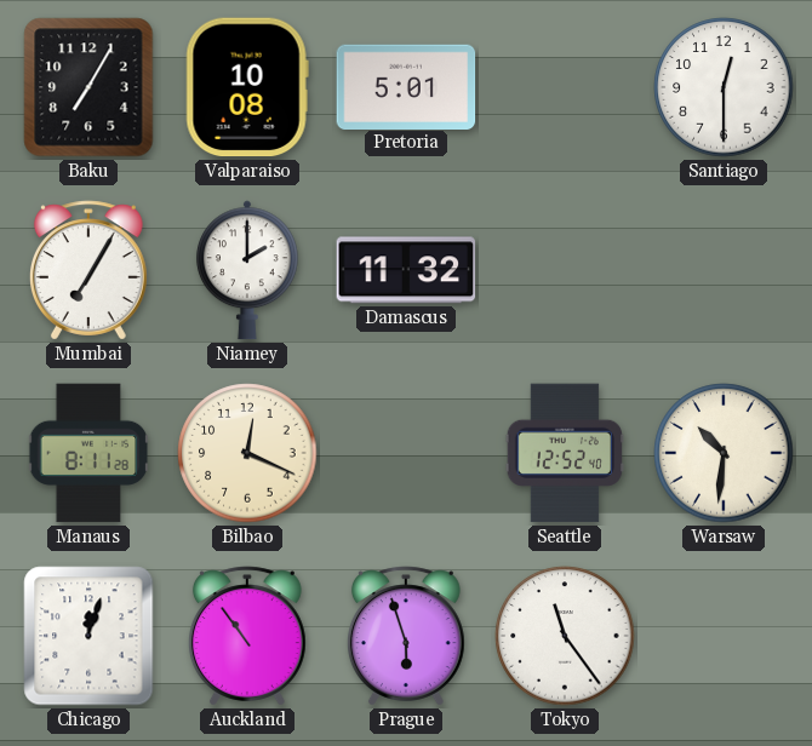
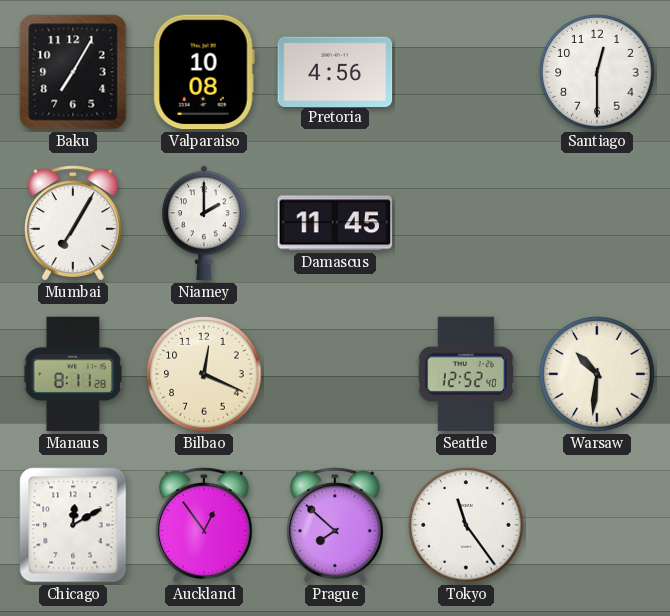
Pretoria: 5:01 -> 4:56 (335, 71)
Damascus: 11:32 -> 11:45 (335, 223)
Chicago: 12:03 -> 12:10 (73, 525)
Auckland: 10:54 -> 12:54 (204, 525)
Prague: 5:57 -> 7:52 (335, 525)
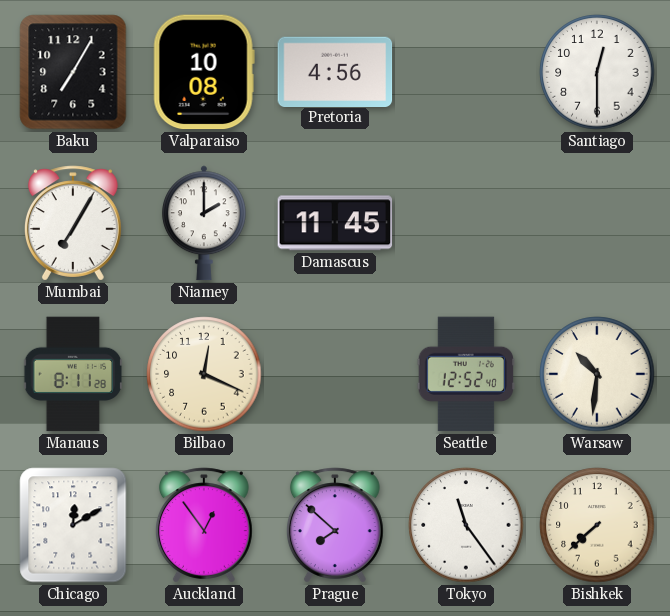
Bishkek: none -> 7:38 (597, 525)
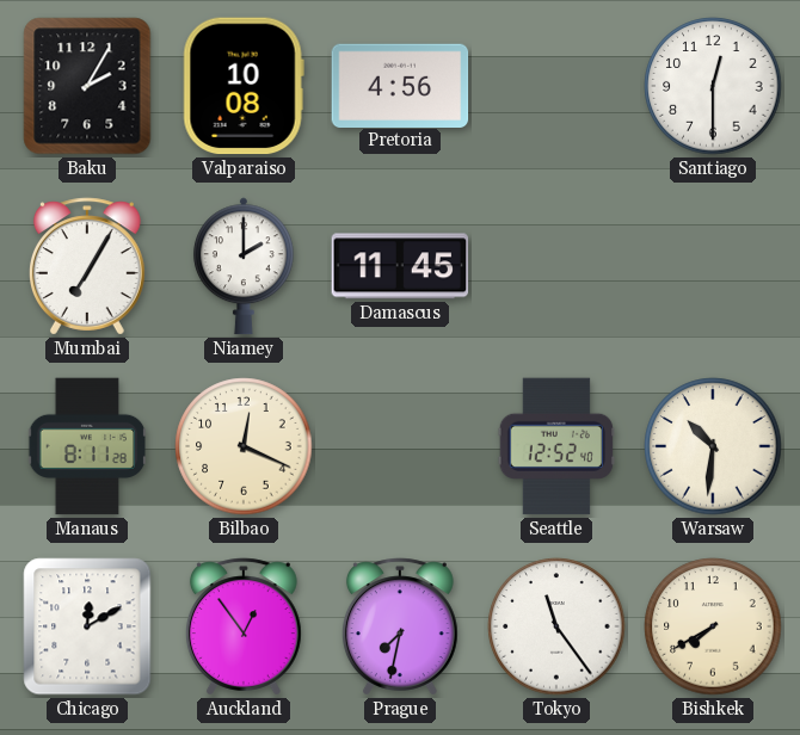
Baku: 7:05 -> 2:05 (87, 86)
Prague: 7:52 -> 7:32 (400, 626)
Bishkek: 7:38 -> 7:40 (713, 626)
